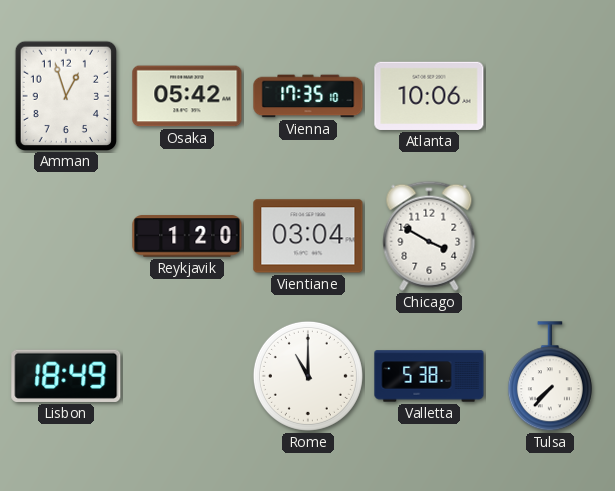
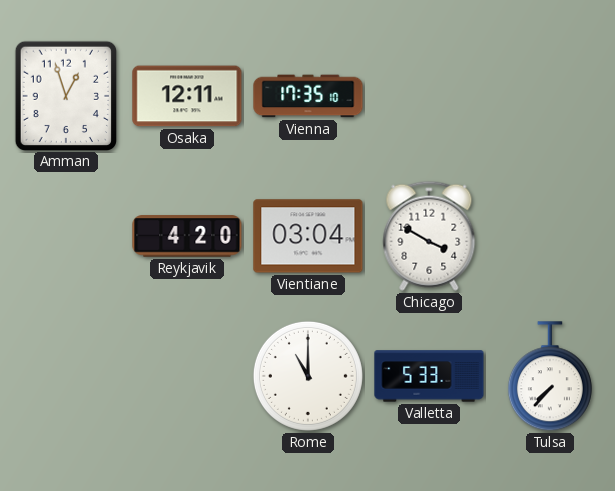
Osaka: 05:42 -> 12:11 (187, 96)
Atlanta: 10:06 -> none (429, 96)
Reykjavik: 1:20 -> 4:20 (187, 236)
Lisbon: 18:49 -> none (66, 376)
Valletta: 5:38 -> 5:33 (429, 376)
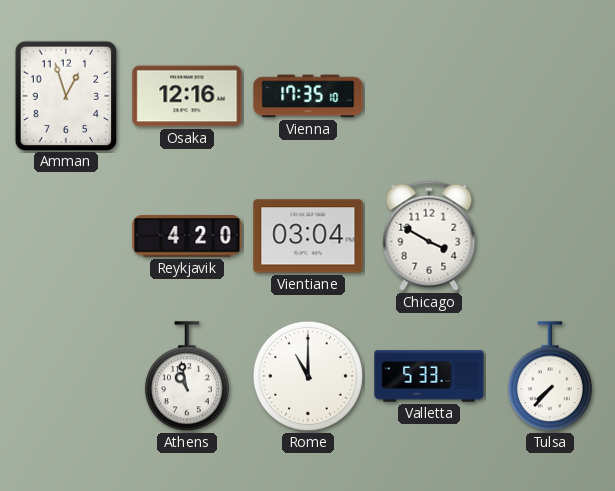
Osaka: 12:11 -> 12:16 (187, 96)
Athens: none -> 10:58 (187, 377)
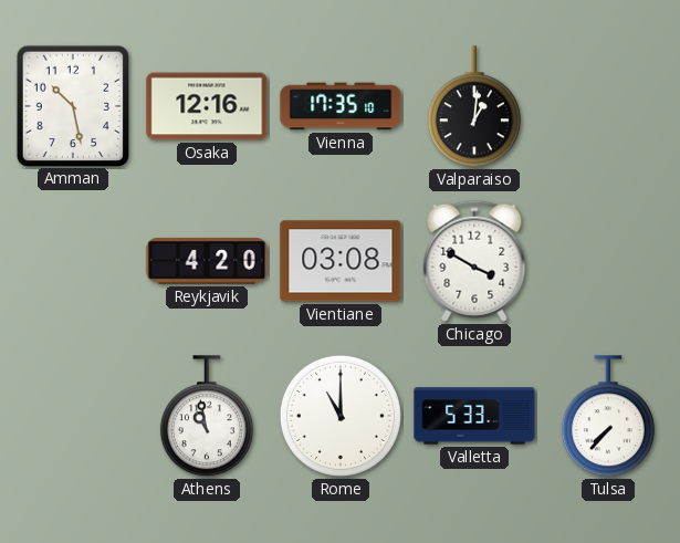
Amman: 12:57 -> 10:28 (72, 105)
Valparaiso: none -> 1:01 (474, 107)
Vientiane: 03:04 -> 03:08 (341, 261)
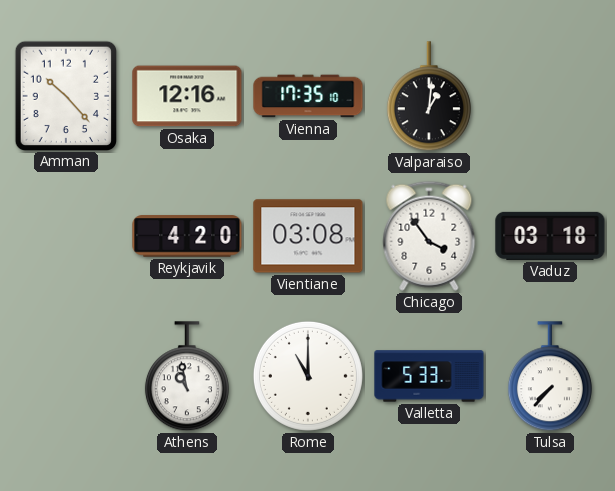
Amman: 10:28 -> 10:23 (65, 95)
Chicago: 3:50 -> 3:54 (429, 236)
Vaduz: none -> 03:18 (550, 236)
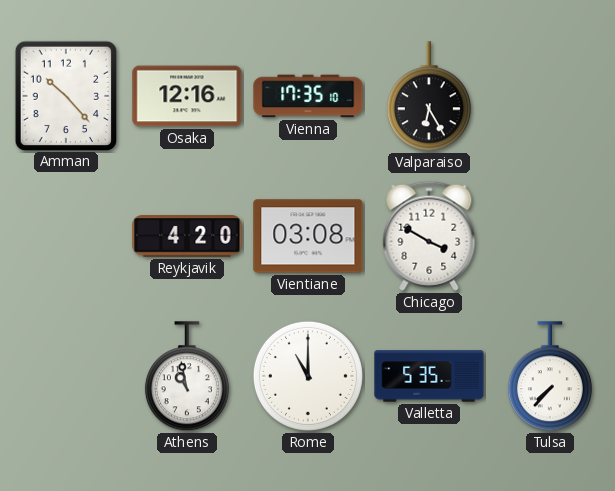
Valparaiso: 1:01 -> 6:25 (429, 97)
Chicago: 3:54 -> 3:50 (429, 236)
Vaduz: 03:18 -> none (550, 236)
Valletta: 5:33 -> 5:35 (429, 376)
